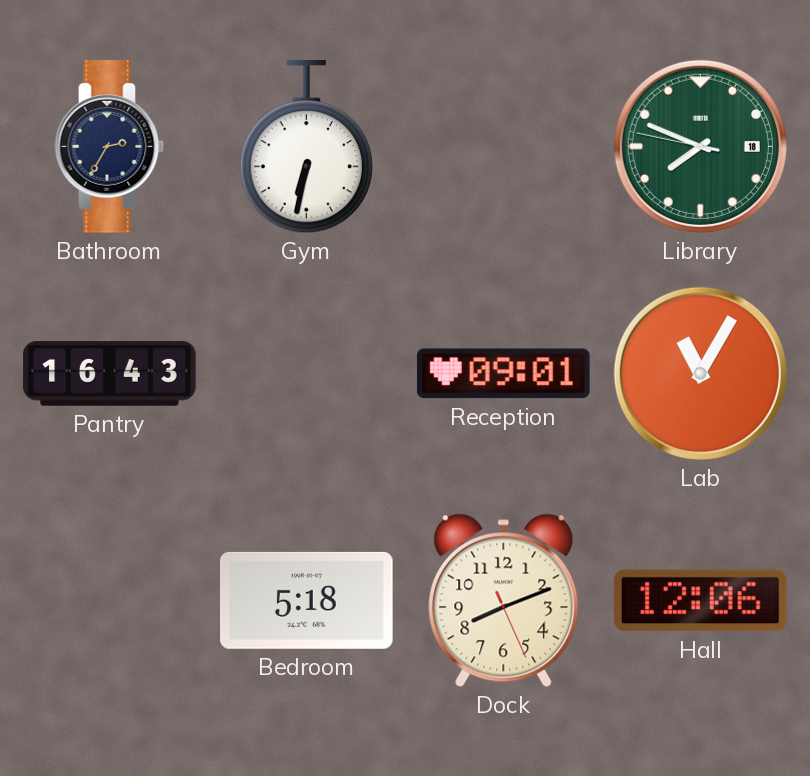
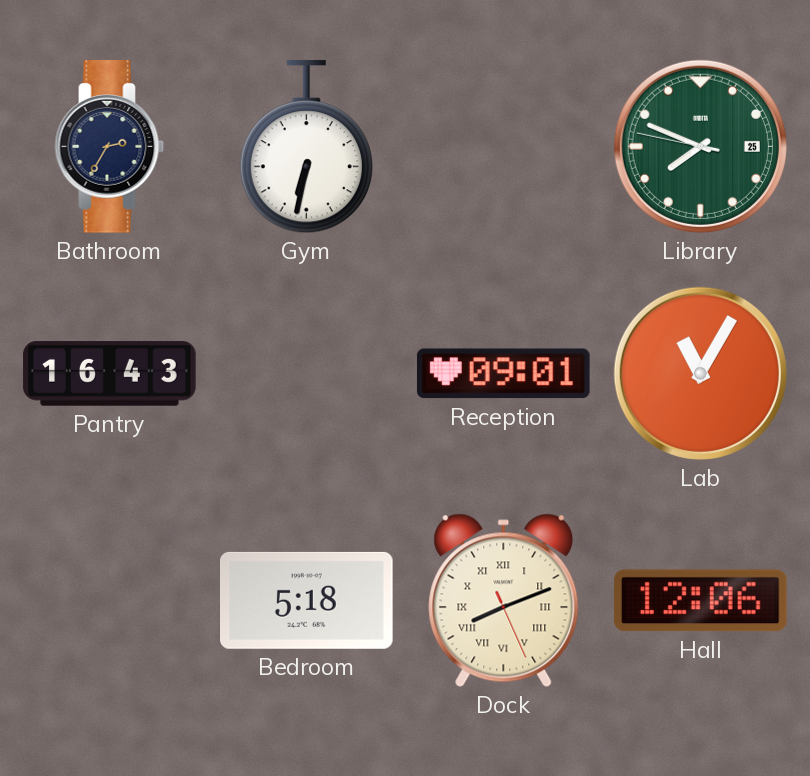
Library date: 18 -> 25 (700, 146)
Dock numerals: Arabic -> Roman (504, 601)
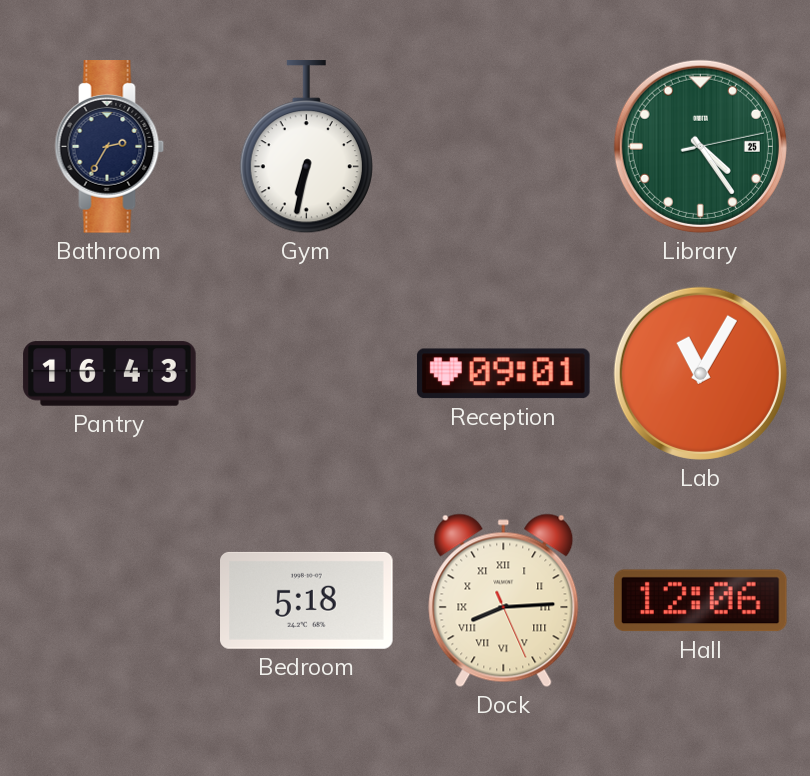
Library: 7:48 -> 4:24 (700, 146)
Dock: 8:11 -> 8:14 (504, 601)
